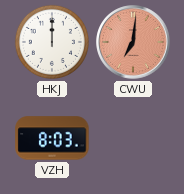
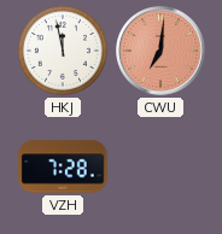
HKJ: 12:00 -> 11:58 (63, 51)
VZH: 8:03 -> 7:28 (63, 166)
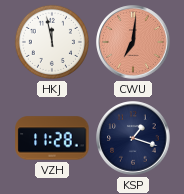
VZH: 7:28 -> 11:28 (52, 138)
KSP: none -> 1:18 (133, 138)
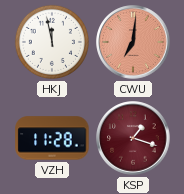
KSP dial: navy -> burgundy (133, 138)
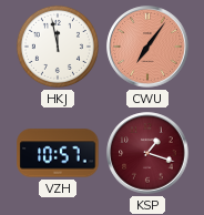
CWU: 7:01 -> 7:06 (147, 47)
VZH: 11:28 -> 10:57 (58, 153)
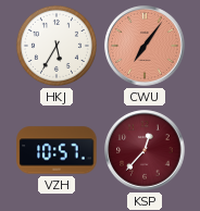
HKJ: 11:58 -> 5:35 (57, 46)
KSP: 1:18 -> 12:37 (145, 150)
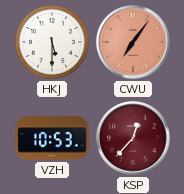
HKJ: 5:35 -> 5:30 (52, 42)
VZH: 10:57 -> 10:53 (52, 138)
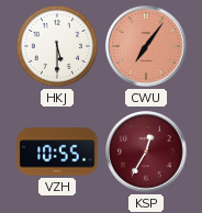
VZH: 10:53 -> 10:55 (57, 152)
KSP: 12:37 -> 12:35 (146, 152)
